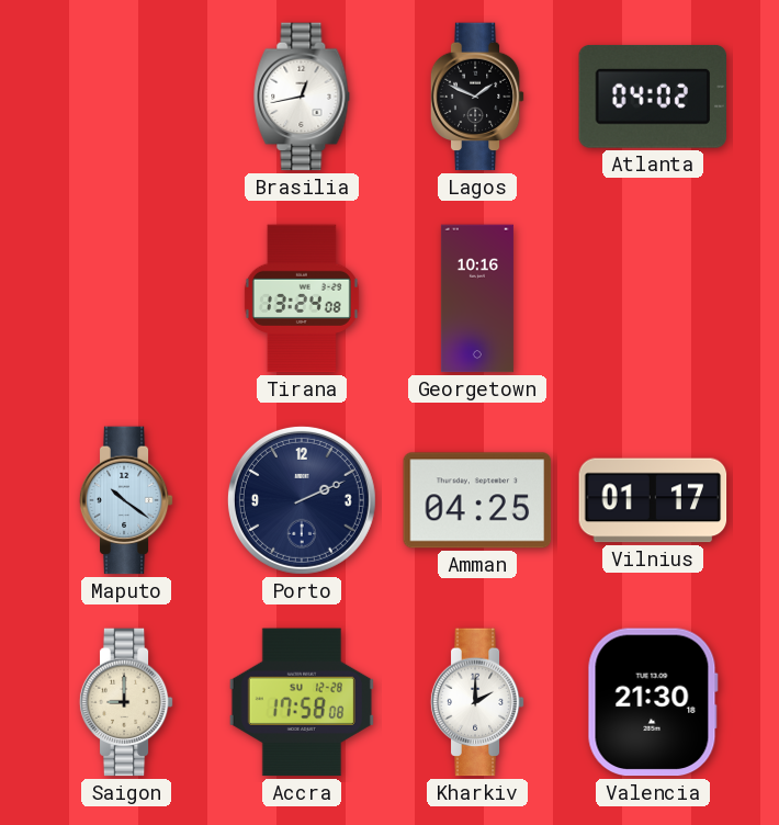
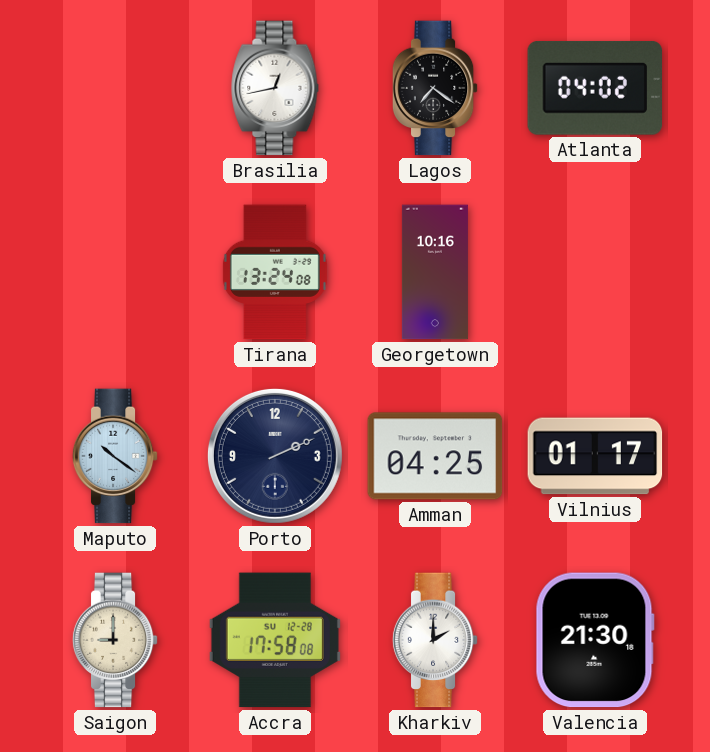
Lagos: 1:49 -> 7:21 (435, 88)
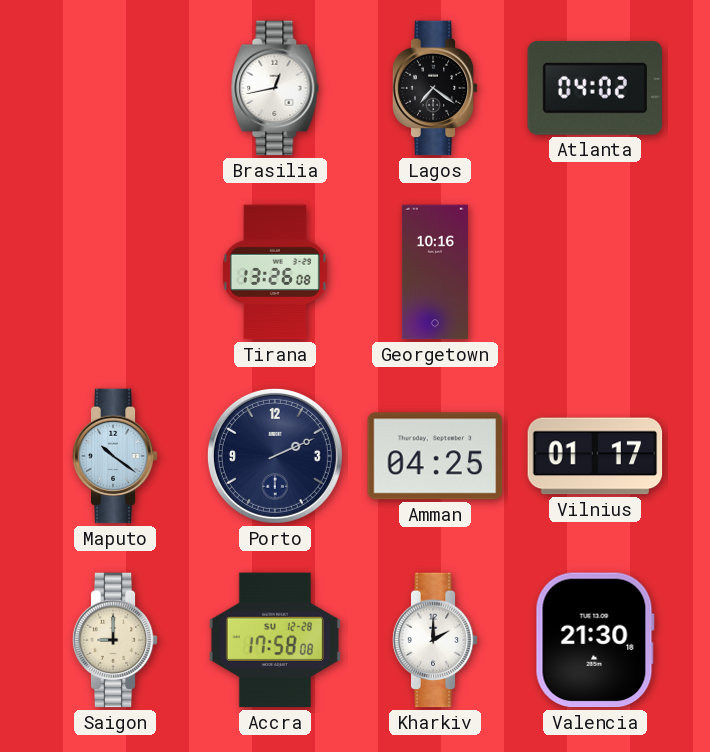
Tirana: 13:24 -> 13:26 (275, 272)
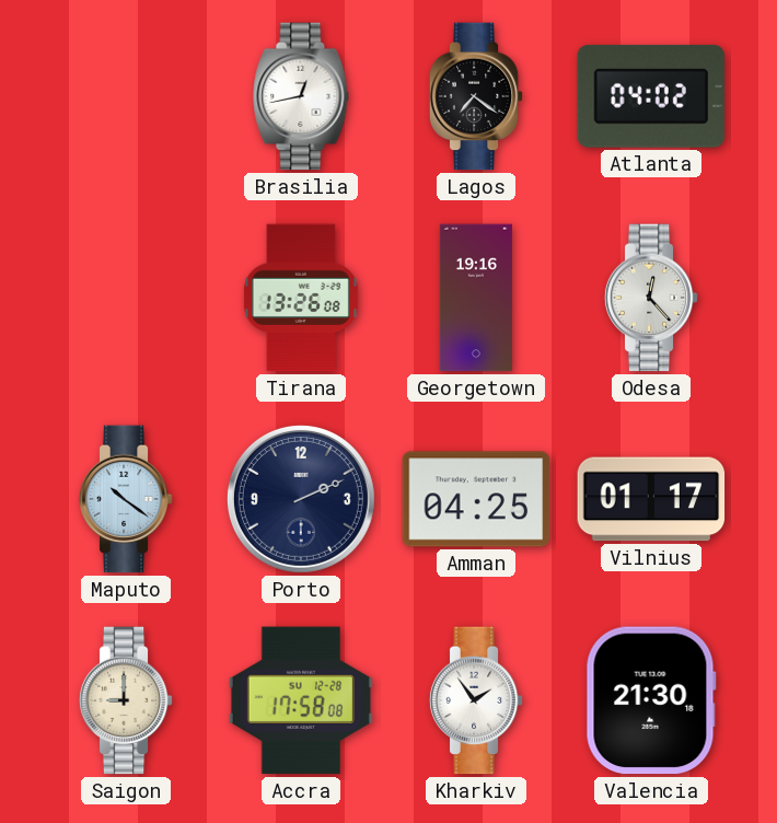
Georgetown: 10:16 -> 19:16 (476, 298)
Odesa: none -> 12:23 (651, 298)
Kharkiv: 2:00 -> 1:54 (476, 700)
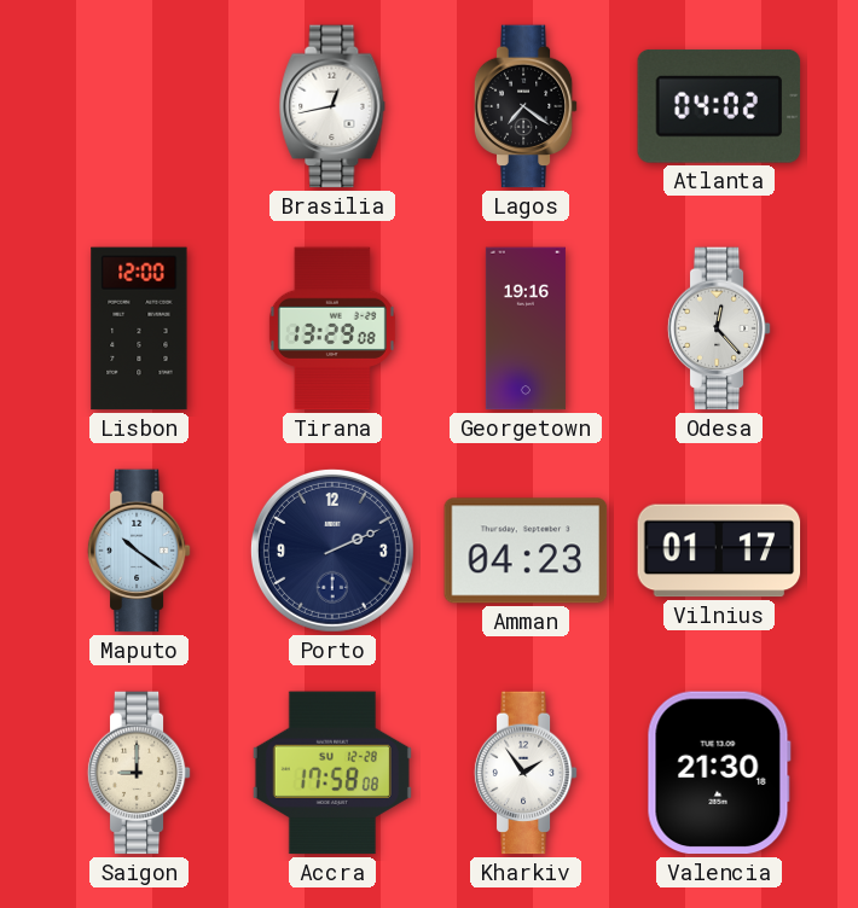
Lisbon: none -> 12:00 (139, 328)
Tirana: 13:26 -> 13:29 (332, 328)
Amman: 04:25 -> 04:23 (526, 551)
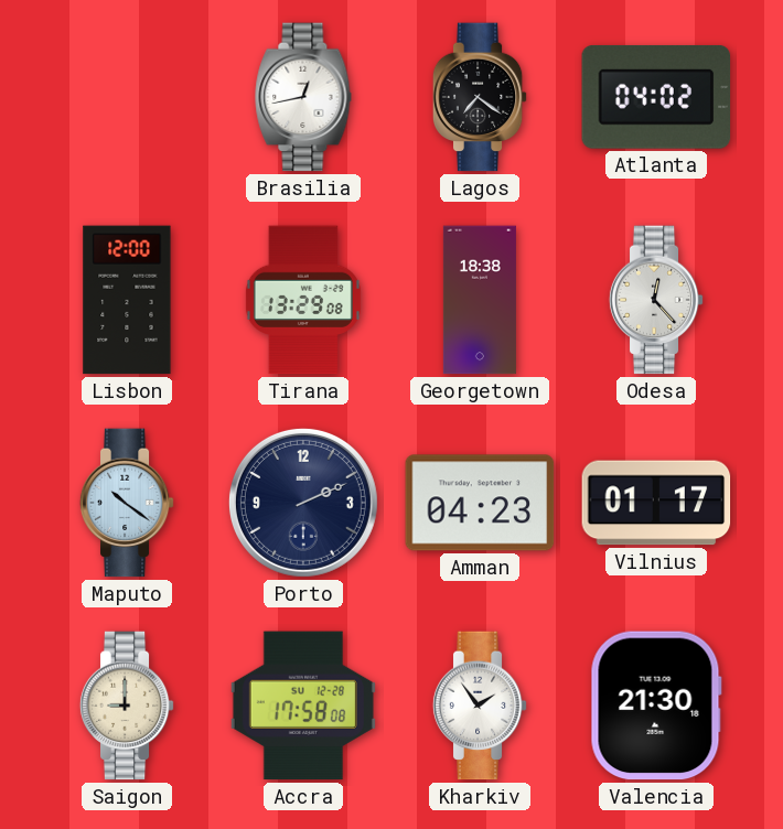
Georgetown: 19:16 -> 18:38 (480, 300)
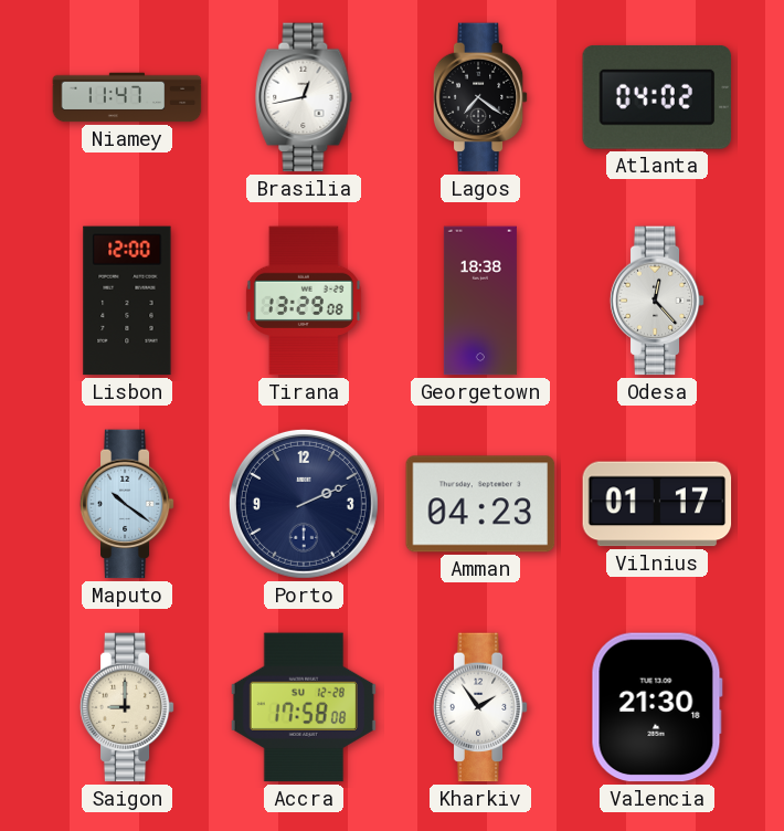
Niamey: none -> 11:47 (127, 97)
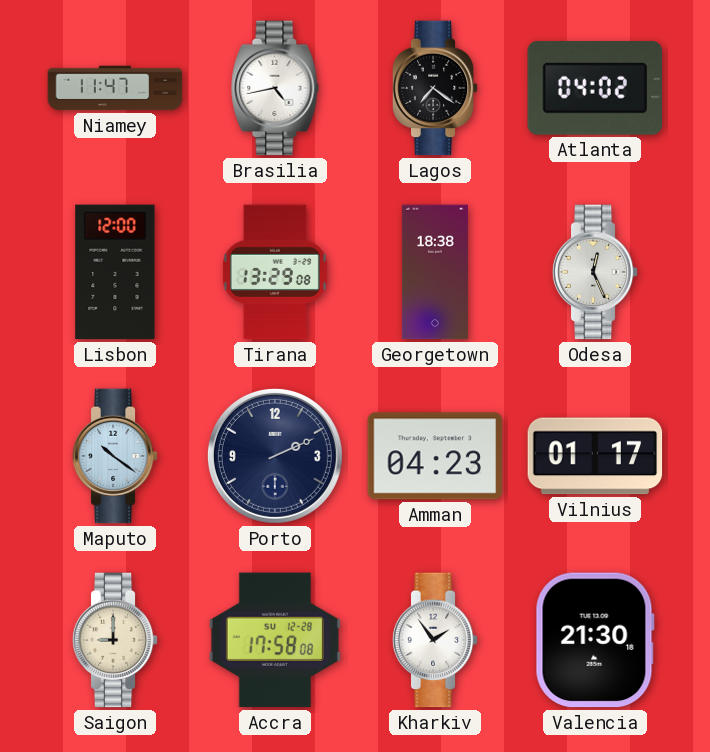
Brasilia: 12:43 -> 4:43 (275, 88)
Odesa: 12:23 -> 12:26 (595, 272)
